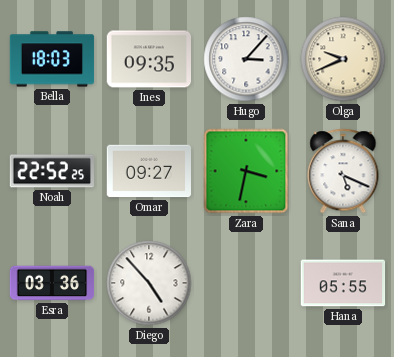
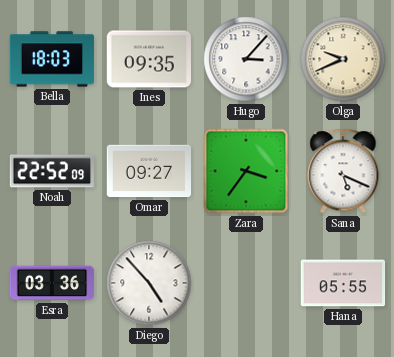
Noah: 22:52:25 -> 22:52:09 (51, 171)
Zara: 3:32 -> 3:36 (246, 171)
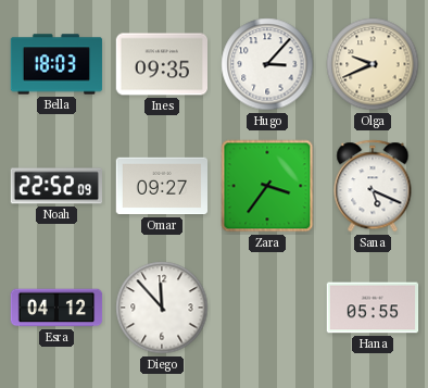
Esra: 03:36 -> 04:12 (56, 308)
Diego: 4:53 -> 11:53 (162, 308)
